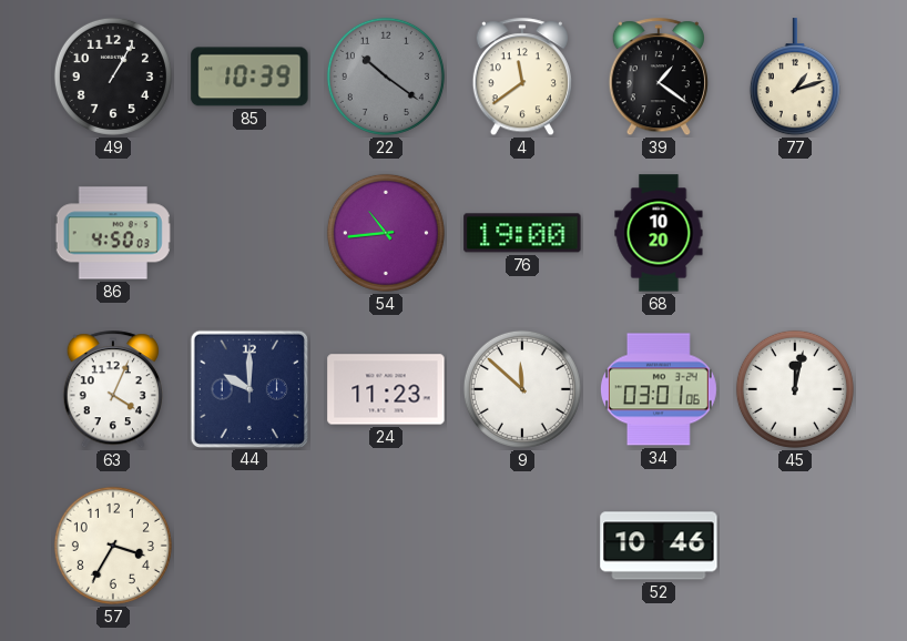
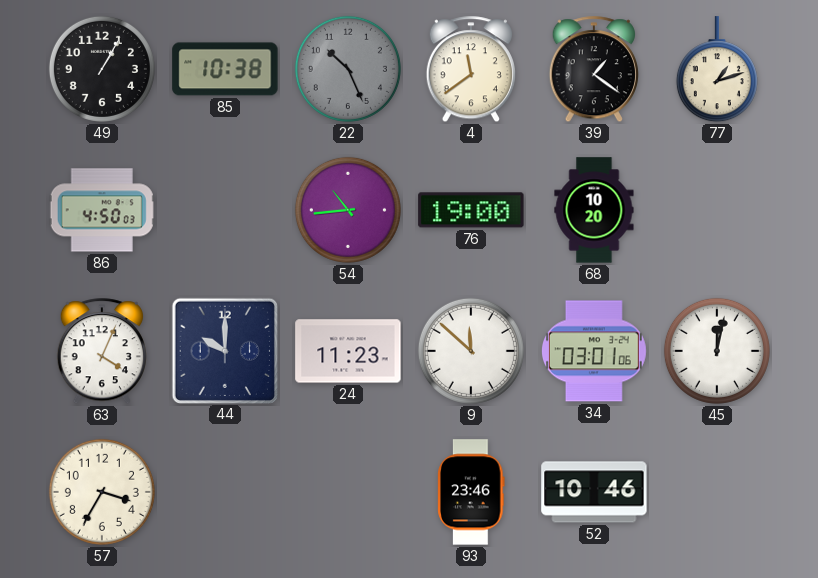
85: 10:39 -> 10:38 (225, 69)
22: 10:21 -> 10:26 (348, 69)
93: none -> 23:46 (471, 492)
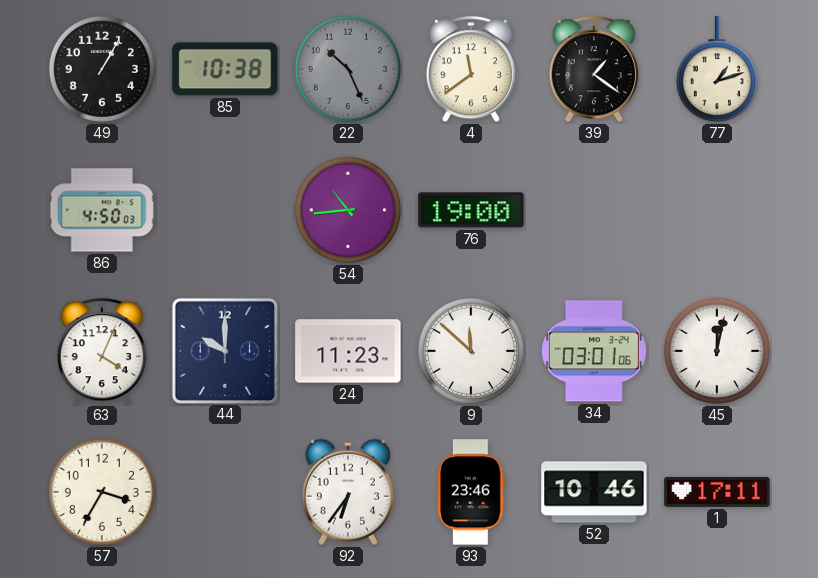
68: 10:20 -> none (594, 210)
92: none -> 6:36 (348, 492)
1: none -> 17:11 (717, 492)
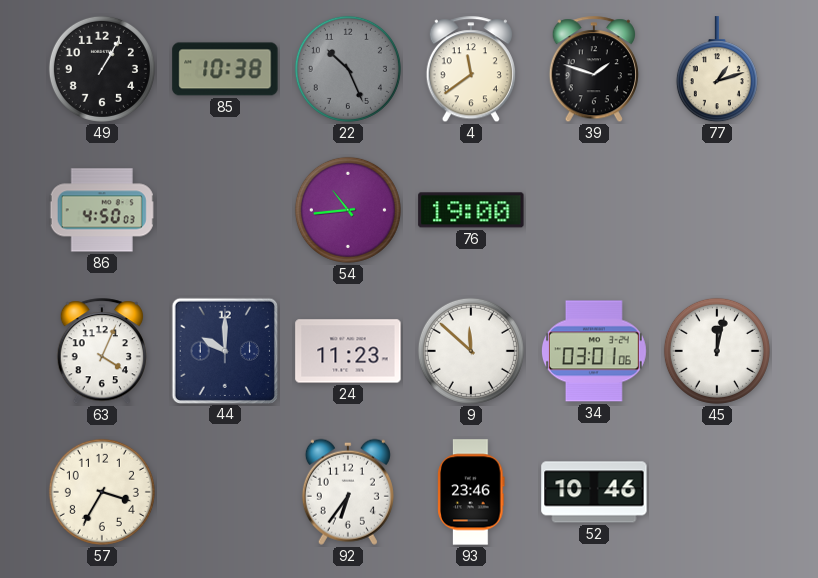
39: 1:21 -> 1:48 (594, 70)
1: 17:11 -> none (717, 492)
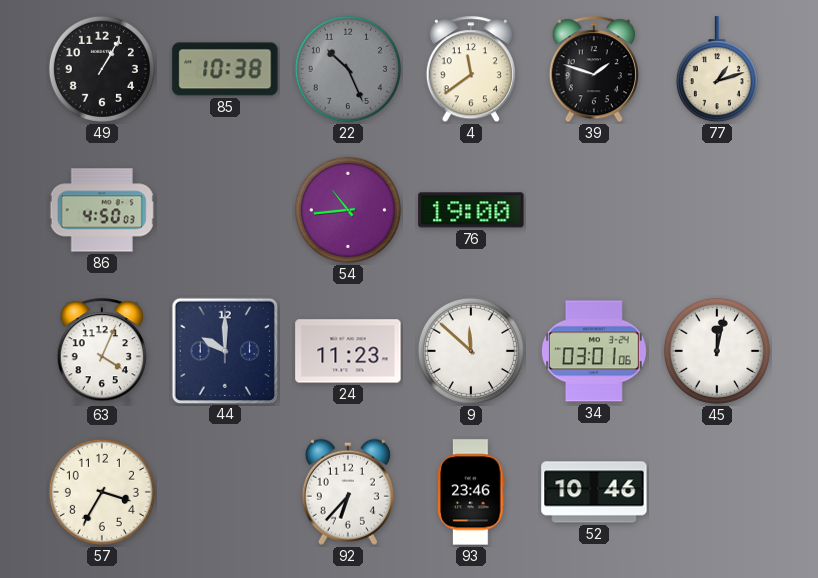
92: 6:36 -> 6:37 (348, 492)
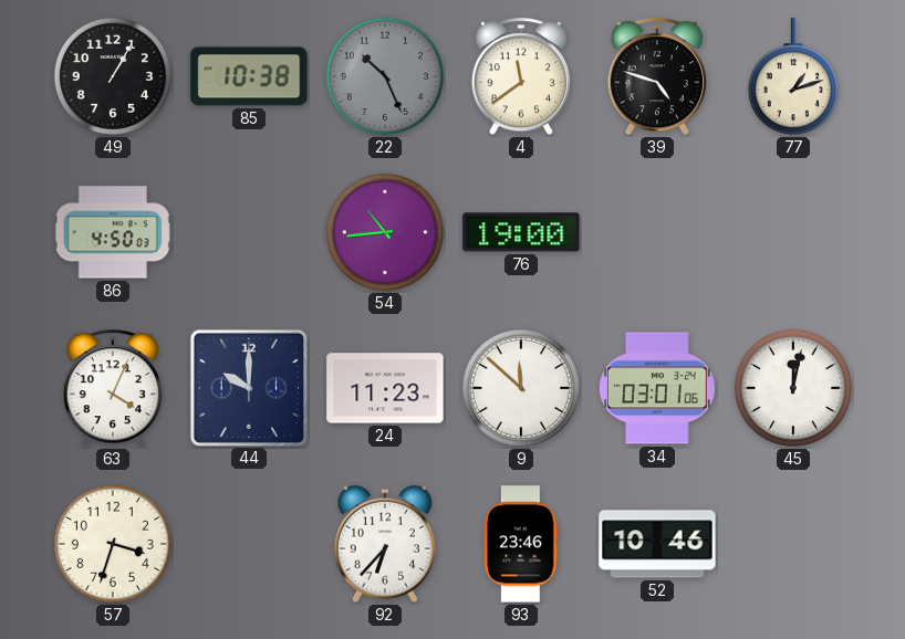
39: 1:48 -> 4:48 (657, 77)
57: 3:35 -> 3:33 (113, 544)
